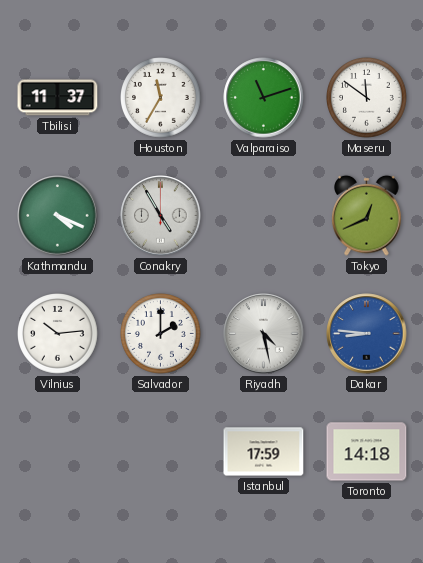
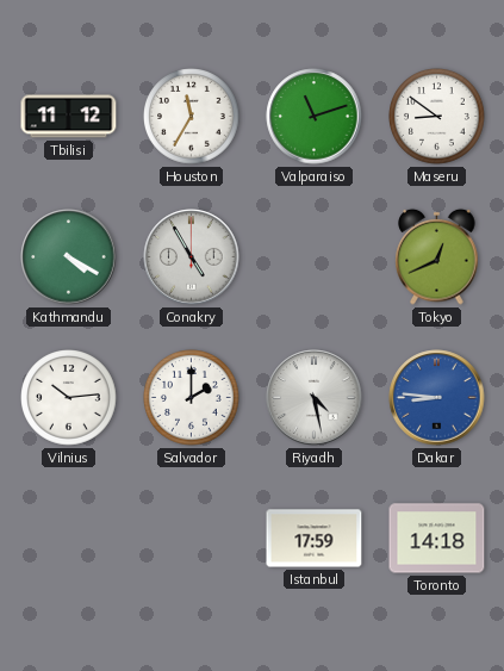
Tbilisi: 11:37 -> 11:12 (69, 117)
Maseru: 11:51 -> 8:51 (437, 117)
Kathmandu: 4:19 -> 4:20 (69, 257)
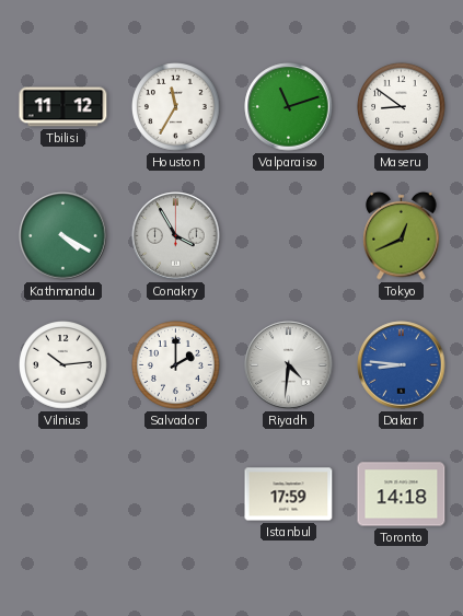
Conakry: 4:55 -> 3:55 (176, 236)
Riyadh: 4:28 -> 4:31 (289, 365)
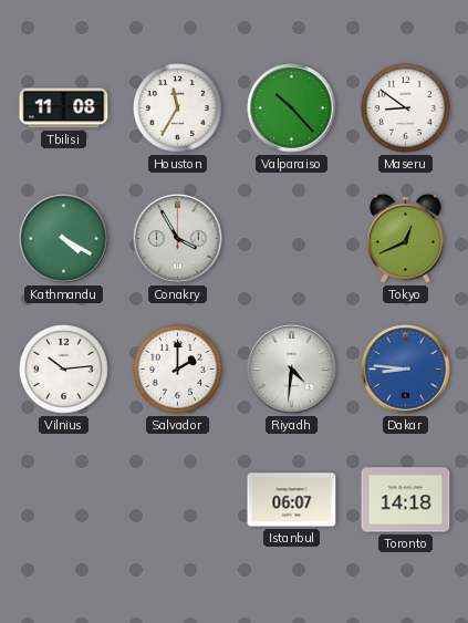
Tbilisi: 11:12 -> 11:08 (64, 108)
Valparaiso: 11:12 -> 10:23 (292, 108)
Istanbul: 17:59 -> 06:07 (292, 500)
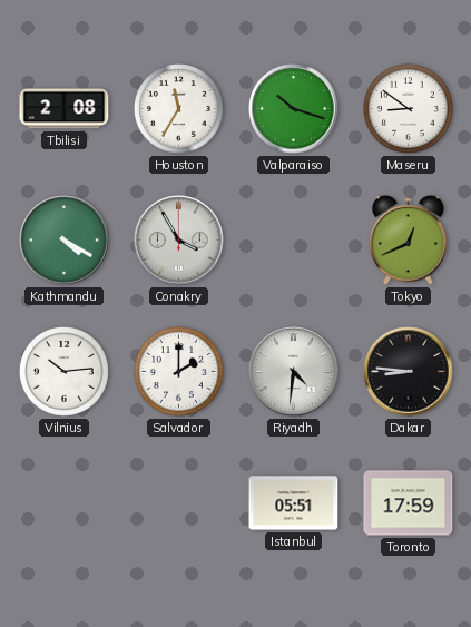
Tbilisi: 11:08 -> 2:08 (65, 109)
Valparaiso: 10:23 -> 10:18 (294, 109)
Dakar dial: blue -> black (409, 372)
Istanbul: 06:07 -> 05:51 (294, 503)
Toronto: 14:18 -> 17:59 (409, 503)
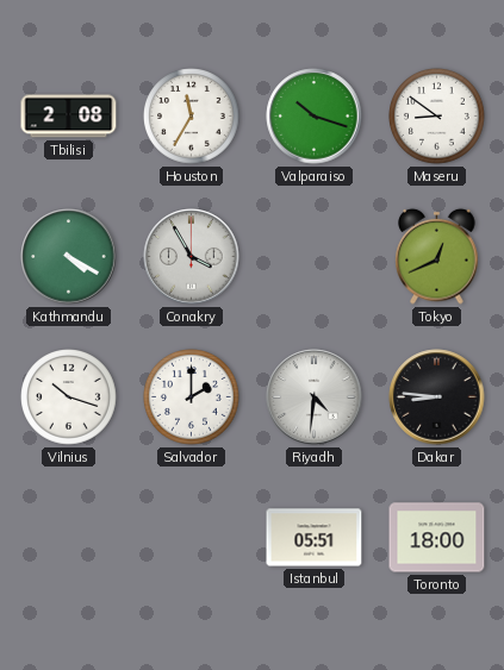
Vilnius: 10:14 -> 10:18 (69, 397)
Toronto: 17:59 -> 18:00 (437, 538)
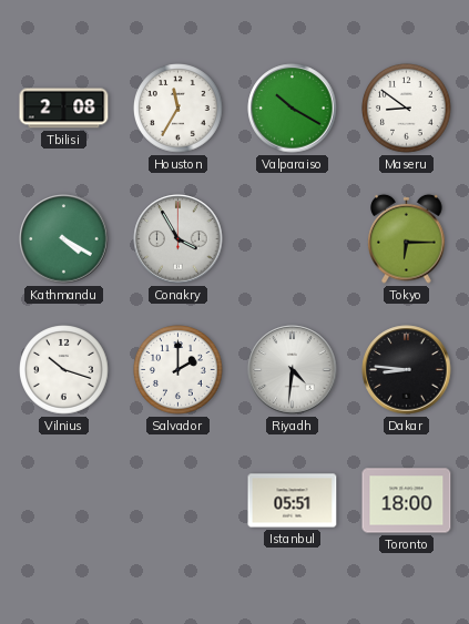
Valparaiso: 10:18 -> 10:20 (293, 109)
Tokyo: 12:41 -> 6:15 (407, 238)
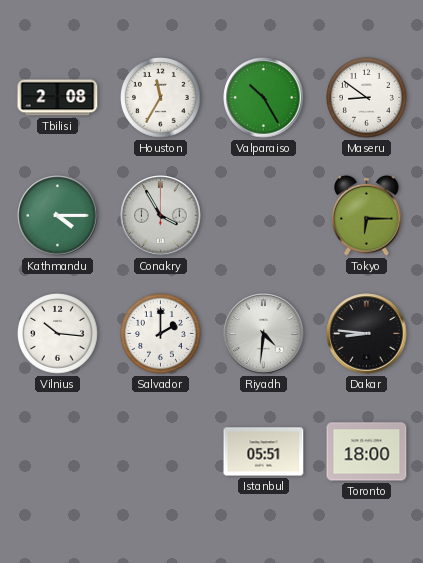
Valparaiso: 10:20 -> 10:25 (264, 98)
Kathmandu: 4:20 -> 4:15 (58, 216)
Vilnius: 10:18 -> 10:16 (58, 334)
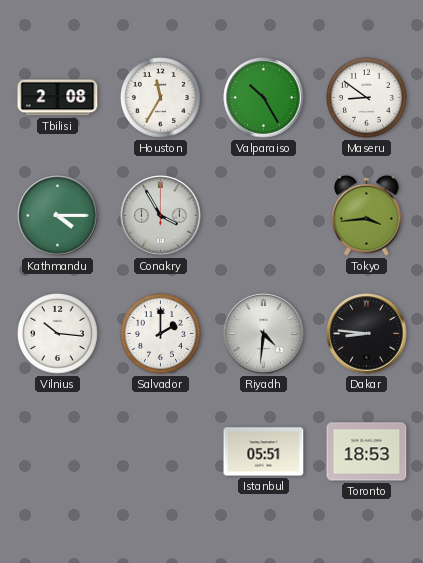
Tokyo: 6:15 -> 3:44 (367, 215)
Toronto: 18:00 -> 18:53 (367, 452)
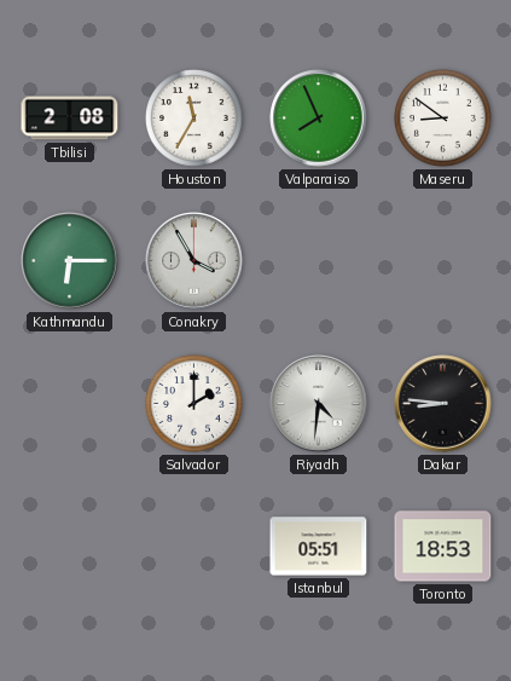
Valparaiso: 10:25 -> 7:56 (319, 119)
Kathmandu: 4:15 -> 6:15 (70, 261)
Tokyo: 3:44 -> none (367, 215)
Vilnius: 10:16 -> none (58, 334)
